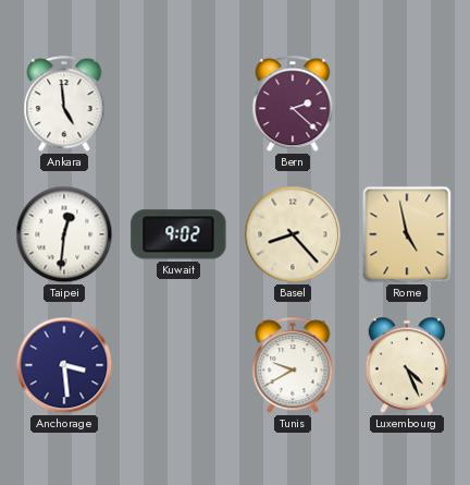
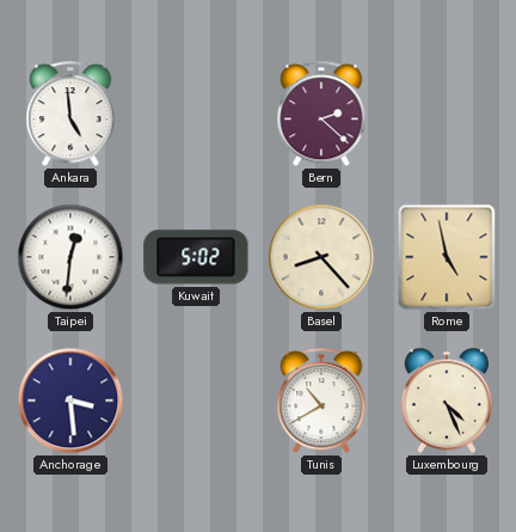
Kuwait: 9:02 -> 5:02 (196, 257)
Tunis: 9:40 -> 10:40 (321, 402)
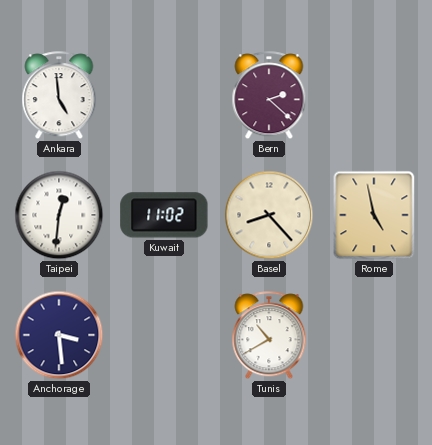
Kuwait: 5:02 -> 11:02 (164, 215)
Luxembourg: 4:26 -> none (447, 400)
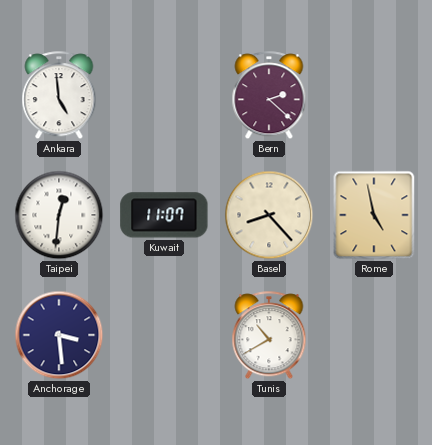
Kuwait: 11:02 -> 11:07 (164, 215)
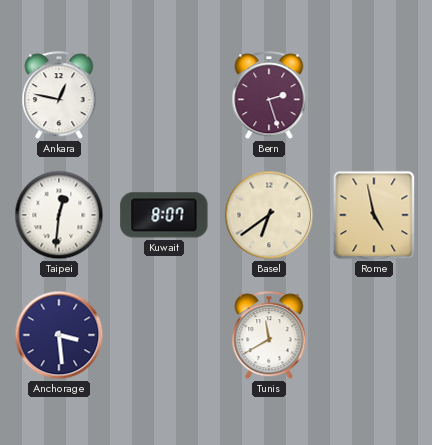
Ankara: 4:59 -> 12:47 (59, 96)
Bern: 2:22 -> 2:27 (269, 96)
Kuwait: 11:07 -> 8:07 (164, 215)
Basel: 8:23 -> 6:39 (269, 215)
Tunis: 10:40 -> 11:40 (269, 336)
